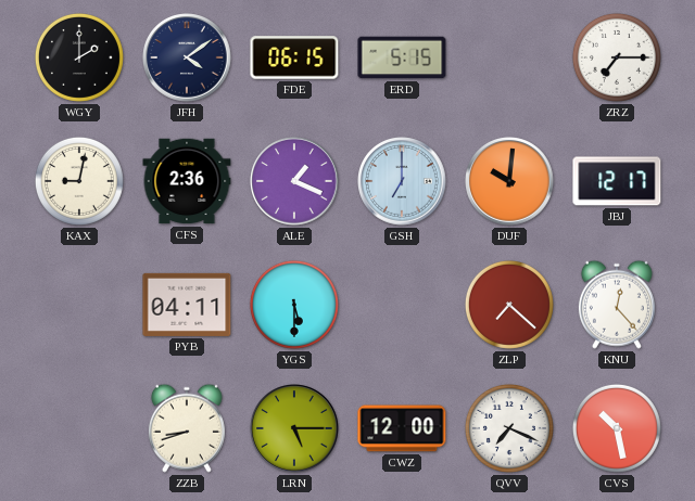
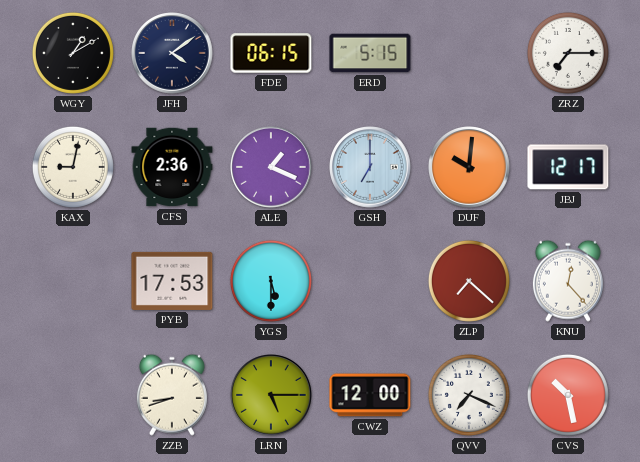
WGY: 2:00 -> 1:10 (73, 53)
PYB: 04:11 -> 17:53 (172, 281)
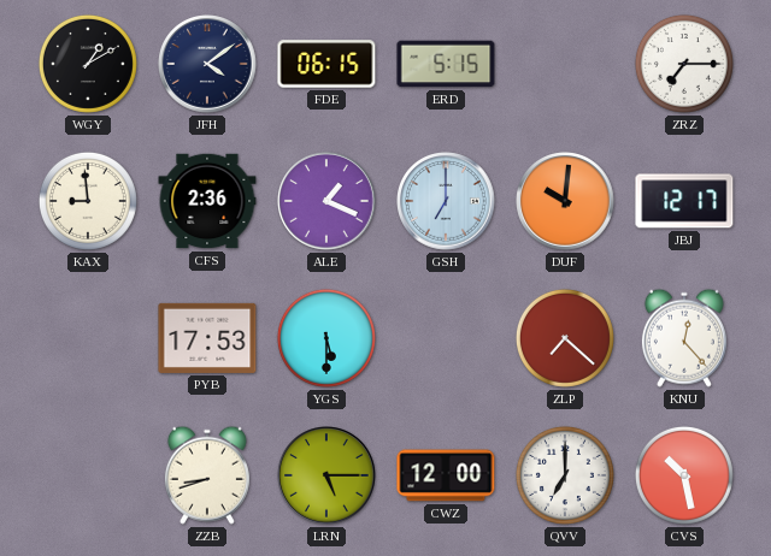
KAX: 9:02 -> 8:59 (88, 201)
QVV: 7:19 -> 7:00 (565, 475)
